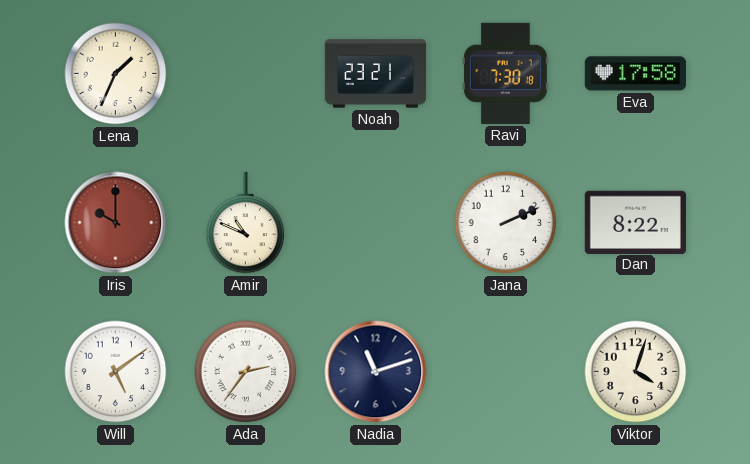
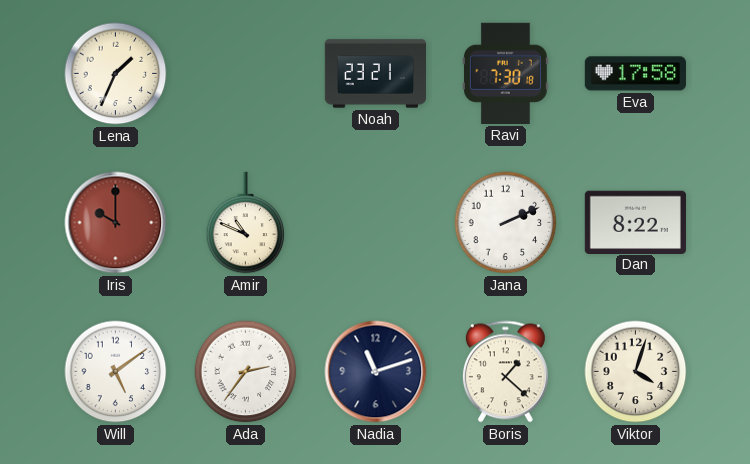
Boris: none -> 1:22 (505, 372)
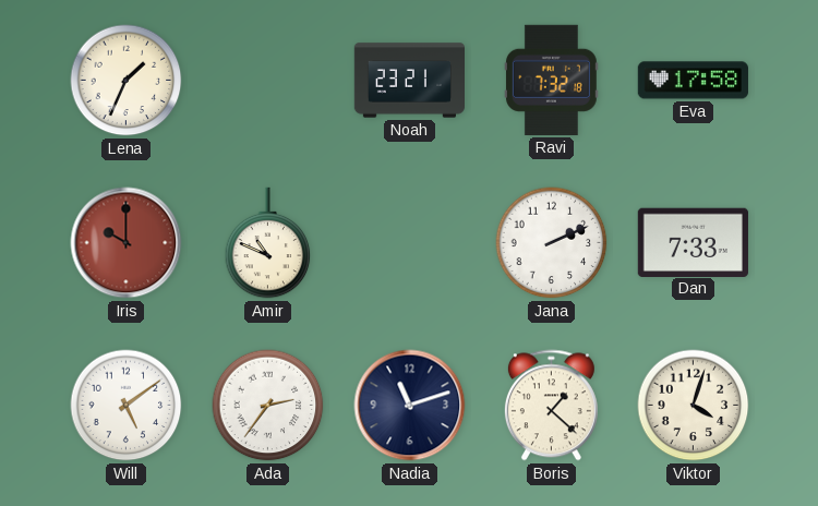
Ravi: 7:30 -> 7:32 (551, 80)
Dan: 8:22 -> 7:33 (693, 242)
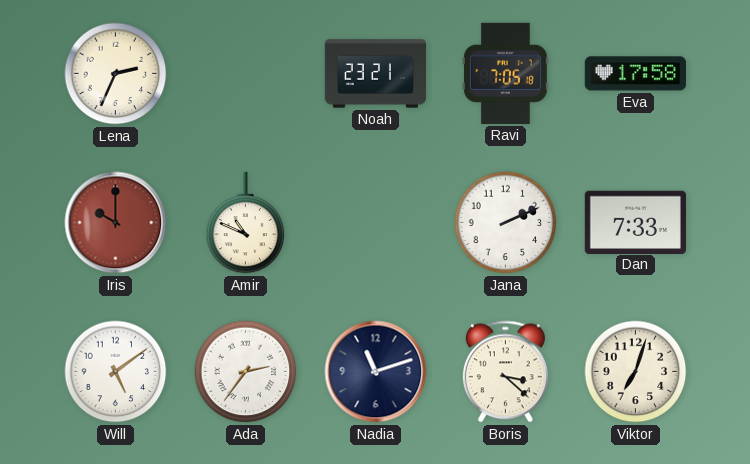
Lena: 1:34 -> 2:34 (116, 74)
Ravi: 7:32 -> 7:05 (505, 73)
Boris: 1:22 -> 3:22 (505, 372)
Viktor: 4:03 -> 7:03 (636, 372)
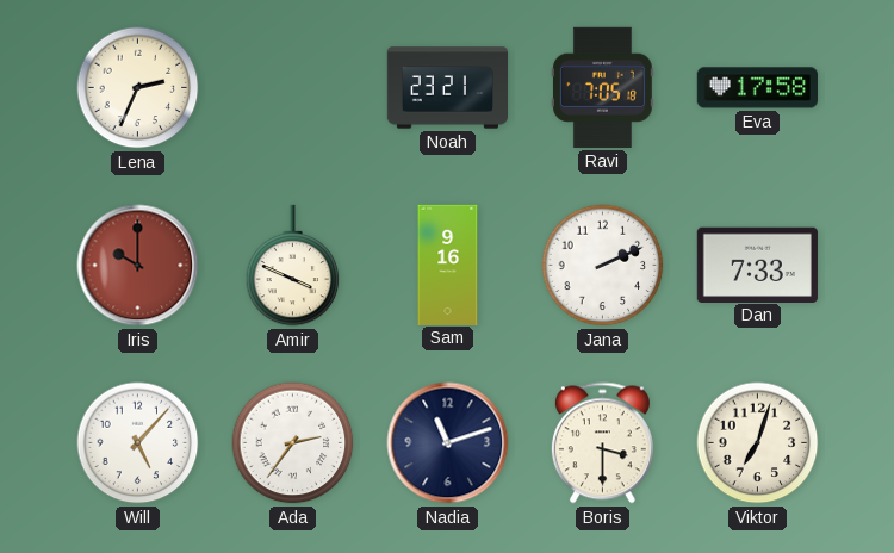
Amir: 10:49 -> 3:49 (293, 266)
Sam: none -> 9:16 (448, 265)
Will: 5:09 -> 5:07 (138, 443)
Boris: 3:22 -> 3:30 (602, 443)
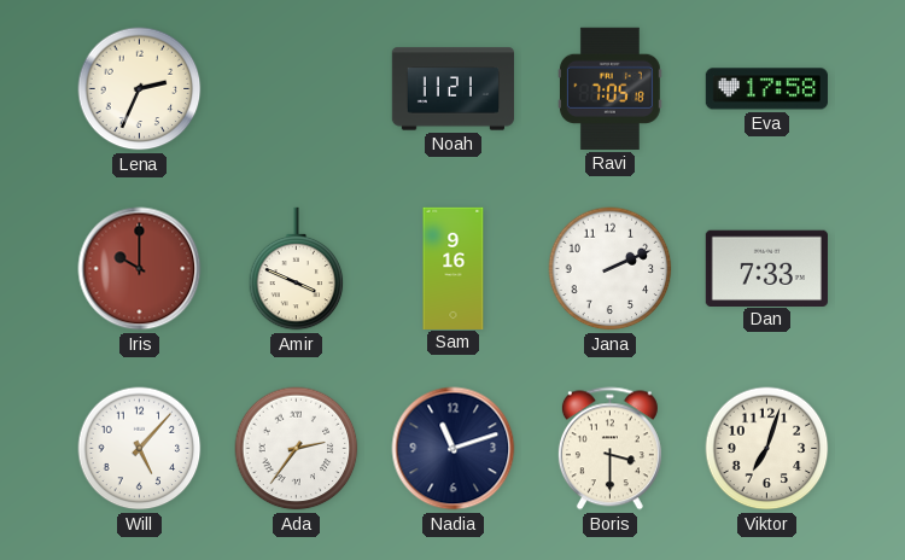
Noah: 23:21 -> 11:21 (454, 89)
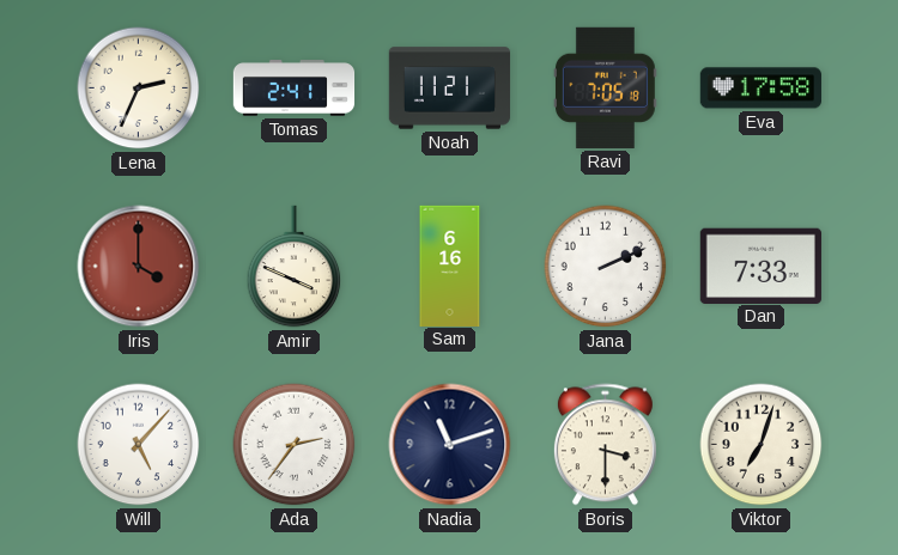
Tomas: none -> 2:41 (295, 89)
Iris: 10:00 -> 4:00 (139, 267)
Sam: 9:16 -> 6:16 (450, 266)
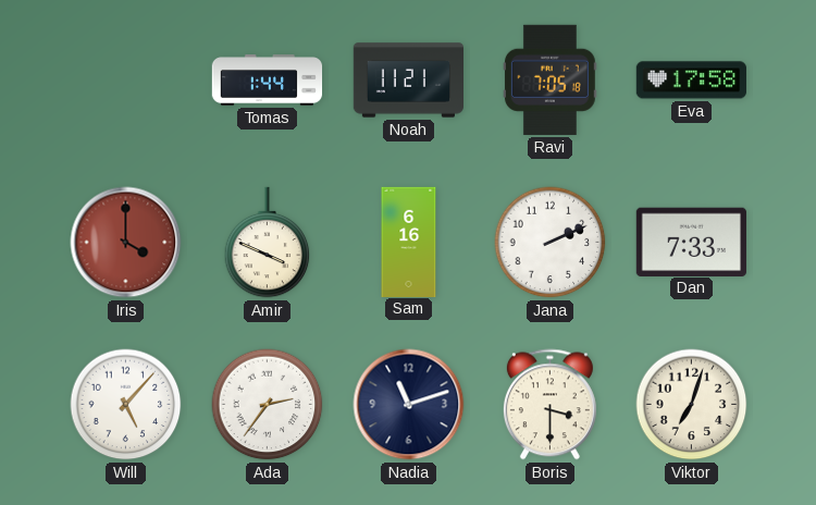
Lena: 2:34 -> none (139, 89)
Tomas: 2:41 -> 1:44 (268, 81)
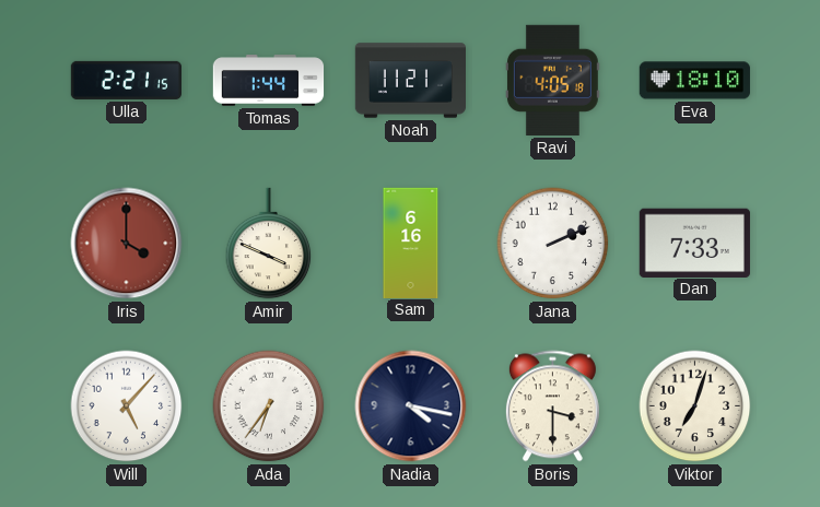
Ulla: none -> 2:21 (126, 80)
Ravi: 7:05 -> 4:05 (552, 80)
Eva: 17:58 -> 18:10 (694, 81)
Ada: 2:36 -> 6:36 (269, 406)
Nadia: 11:12 -> 4:17 (411, 406)
